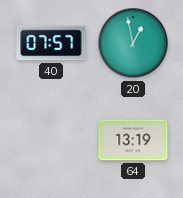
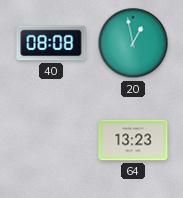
40: 07:57 -> 08:08 (51, 43)
64: 13:19 -> 13:23 (133, 140)
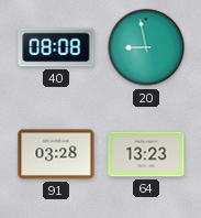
20: 12:58 -> 8:58 (146, 47)
91: none -> 03:28 (56, 154)
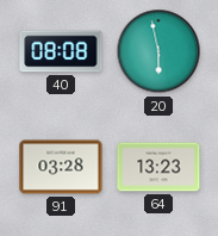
20: 8:58 -> 5:58 (158, 51)
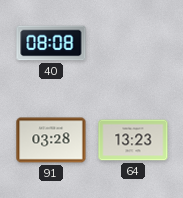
20: 5:58 -> none (158, 51)
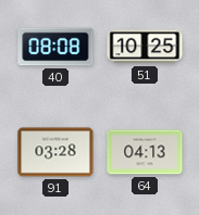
51: none -> 10:25 (145, 47)
64: 13:23 -> 04:13 (145, 152)
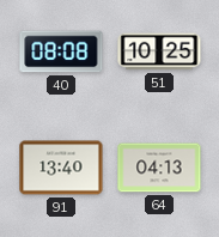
91: 03:28 -> 13:40 (61, 168)
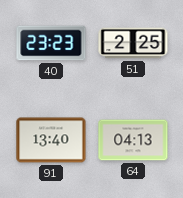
40: 08:08 -> 23:23 (51, 43)
51: 10:25 -> 2:25 (133, 43)
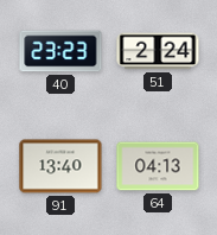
51: 2:25 -> 2:24 (158, 51)
